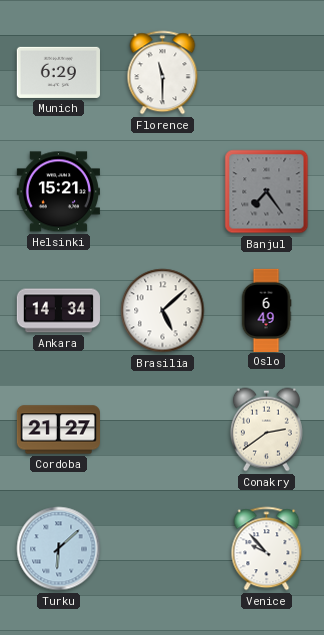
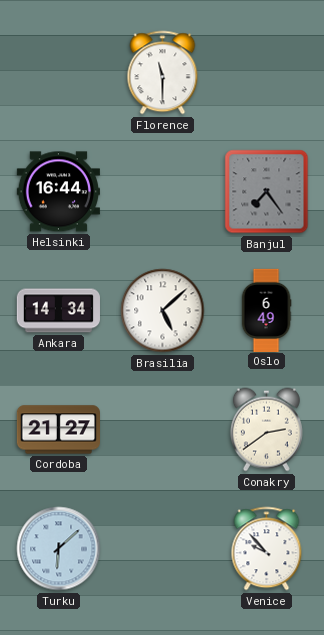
Munich: 6:29 -> none (58, 72)
Helsinki: 15:21 -> 16:44 (58, 192)
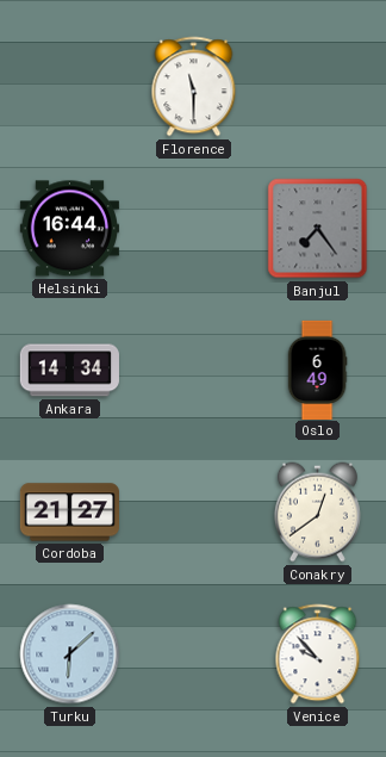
Brasilia: 5:08 -> none (163, 311)
Conakry: 2:39 -> 12:39 (317, 513)
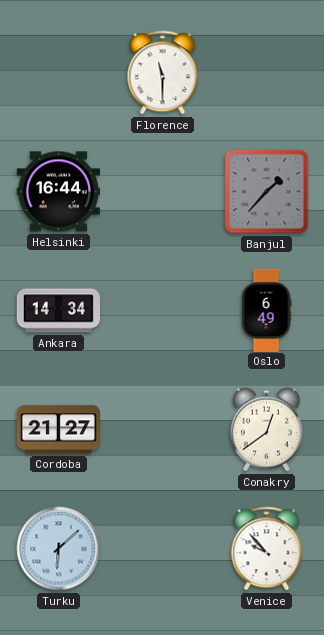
Banjul: 7:24 -> 1:37 (267, 192)
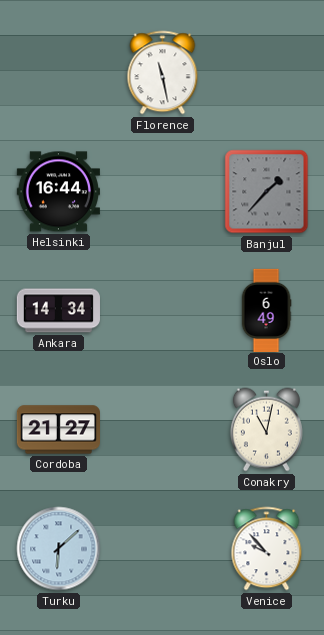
Florence: 11:30 -> 11:28 (163, 73)
Conakry: 12:39 -> 11:02 (266, 430)
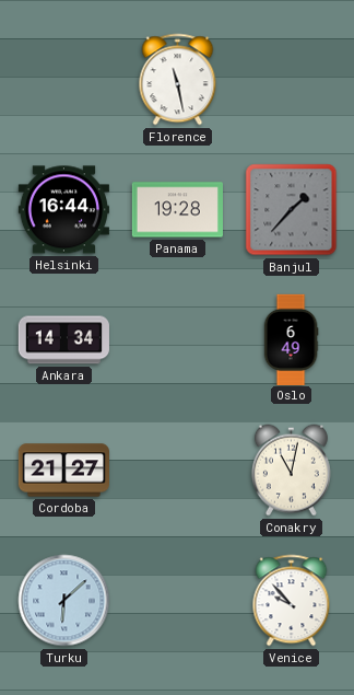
Panama: none -> 19:28 (177, 210)
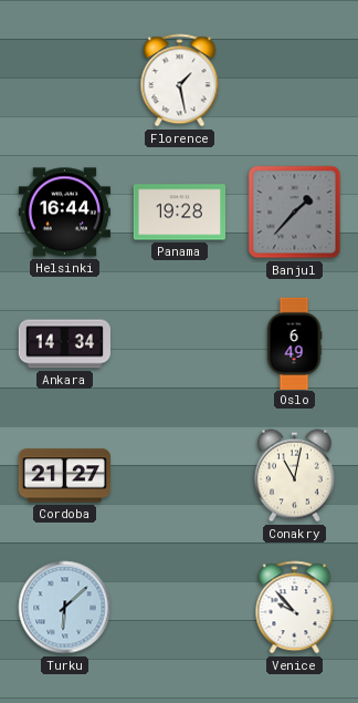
Florence: 11:28 -> 1:28 (180, 81)
